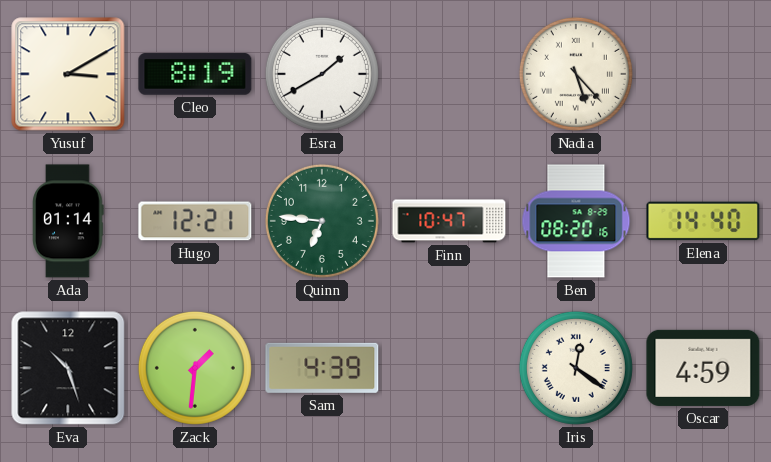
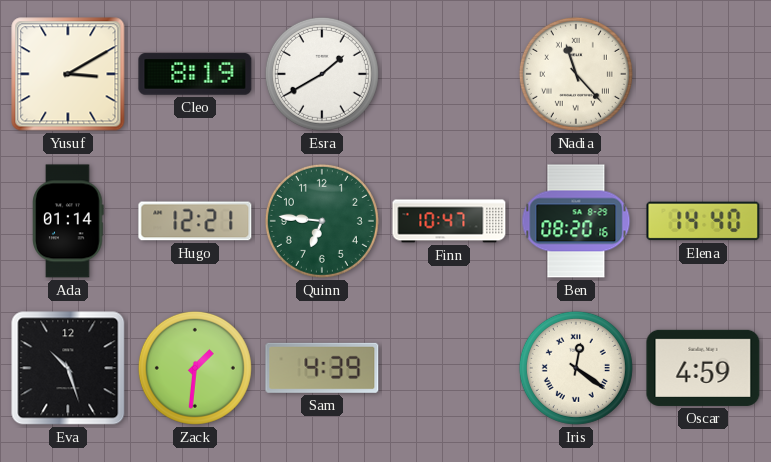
Nadia: 5:23 -> 11:23 (576, 74)
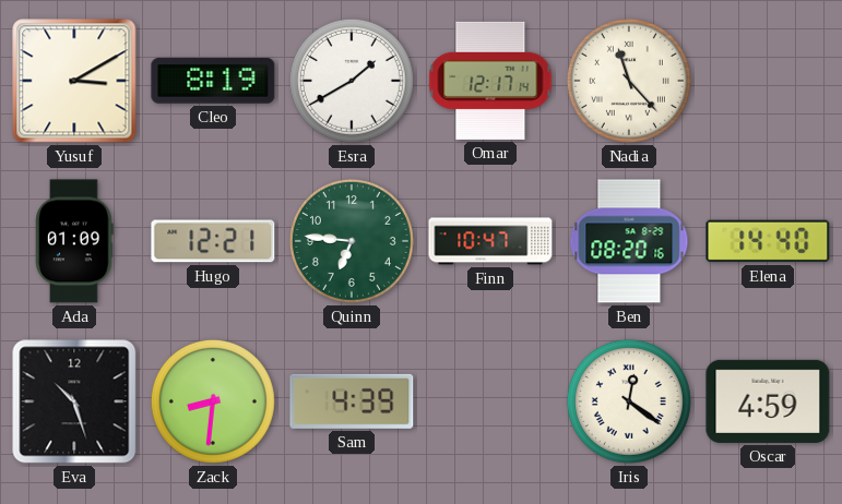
Omar: none -> 12:17 (490, 81)
Ada: 01:14 -> 01:09 (74, 241)
Zack: 1:31 -> 8:31 (213, 401)
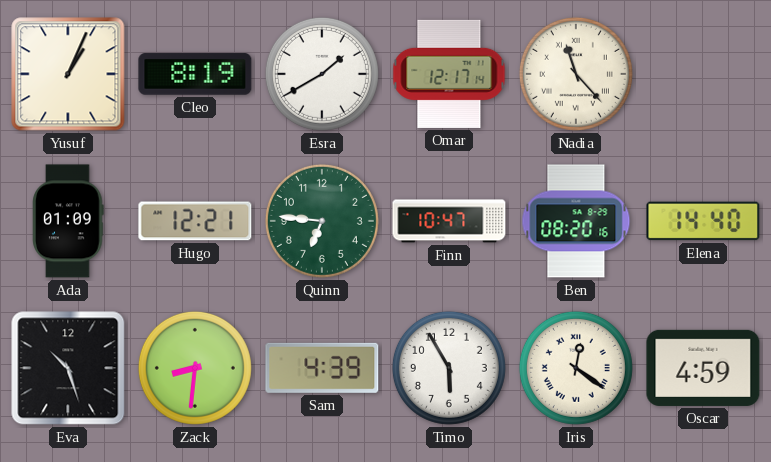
Yusuf: 3:10 -> 1:04 (68, 74)
Timo: none -> 5:55 (449, 368)
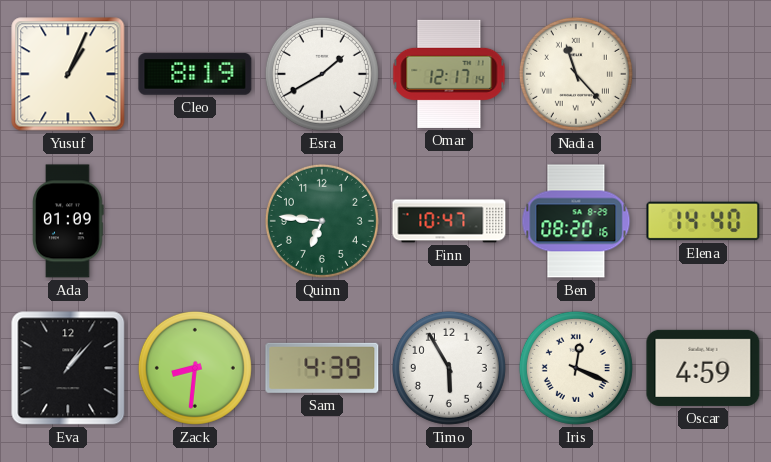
Hugo: 12:21 -> none (195, 221)
Eva: 10:27 -> 1:07 (68, 368)
Iris: 12:21 -> 12:19 (576, 368)
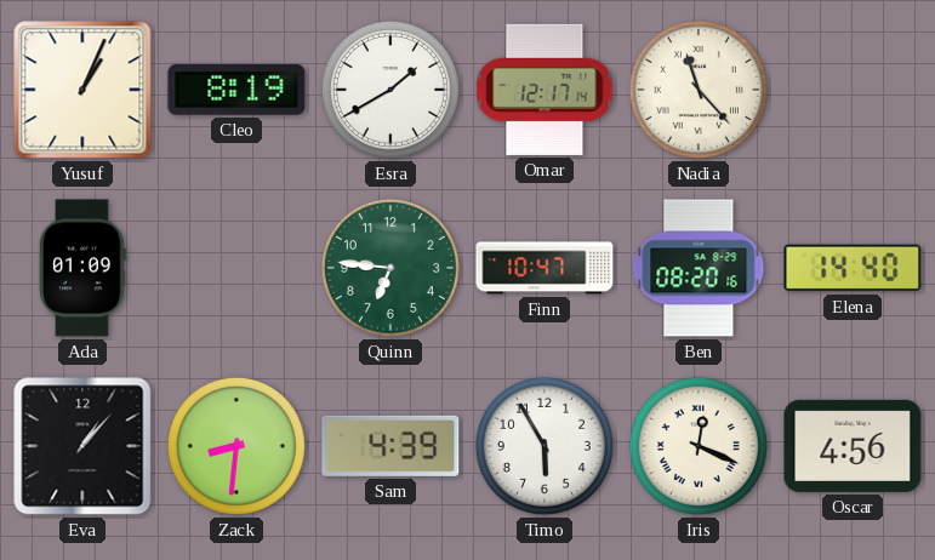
Oscar: 4:59 -> 4:56 (853, 446)
